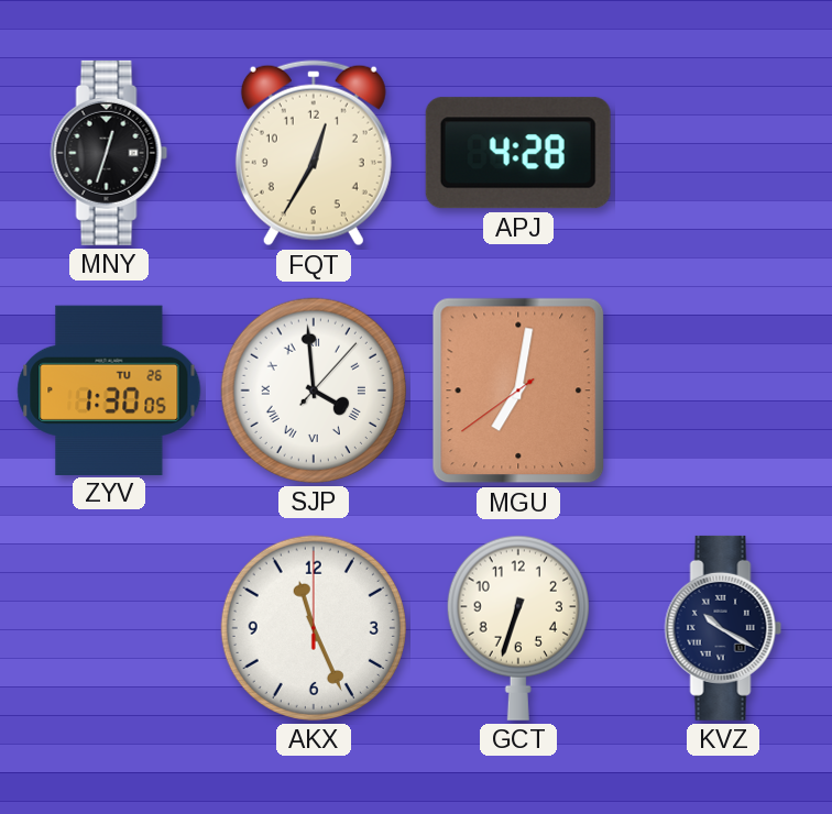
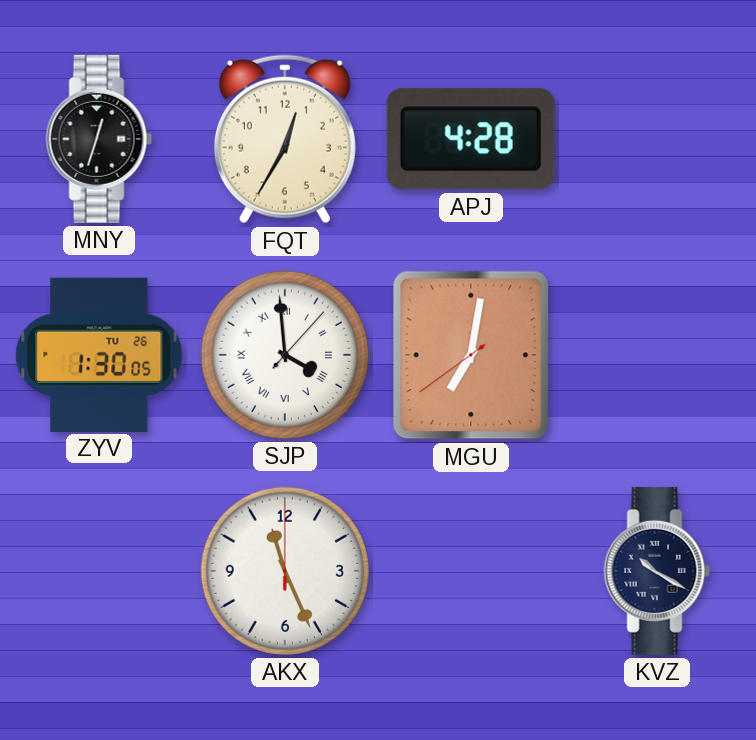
GCT: 6:33 -> none (518, 628)
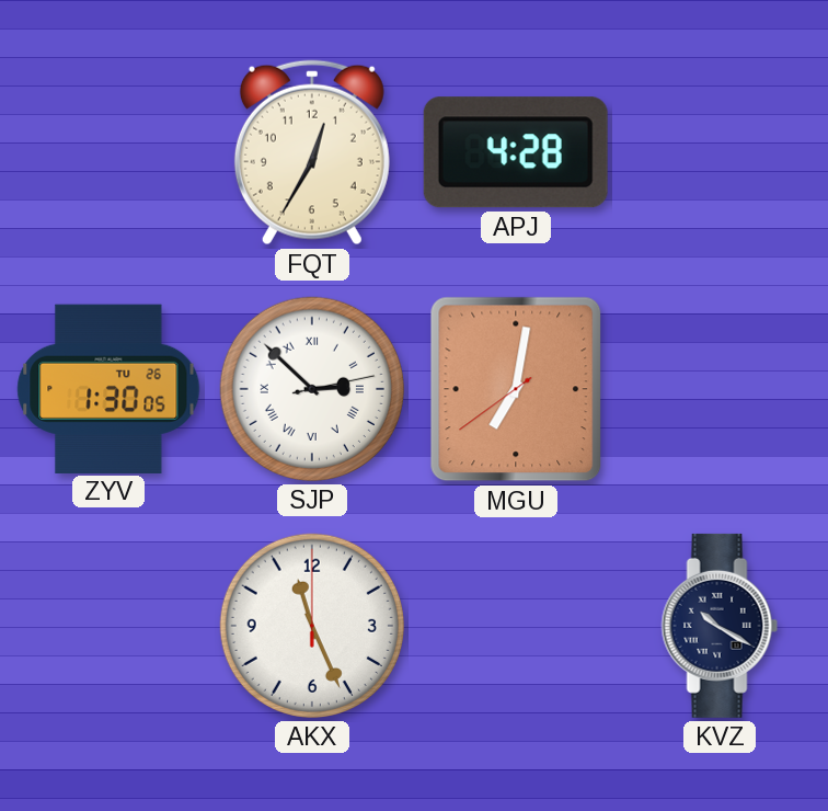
MNY: 12:33 -> none (99, 139)
SJP: 3:59 -> 2:52 (312, 389)
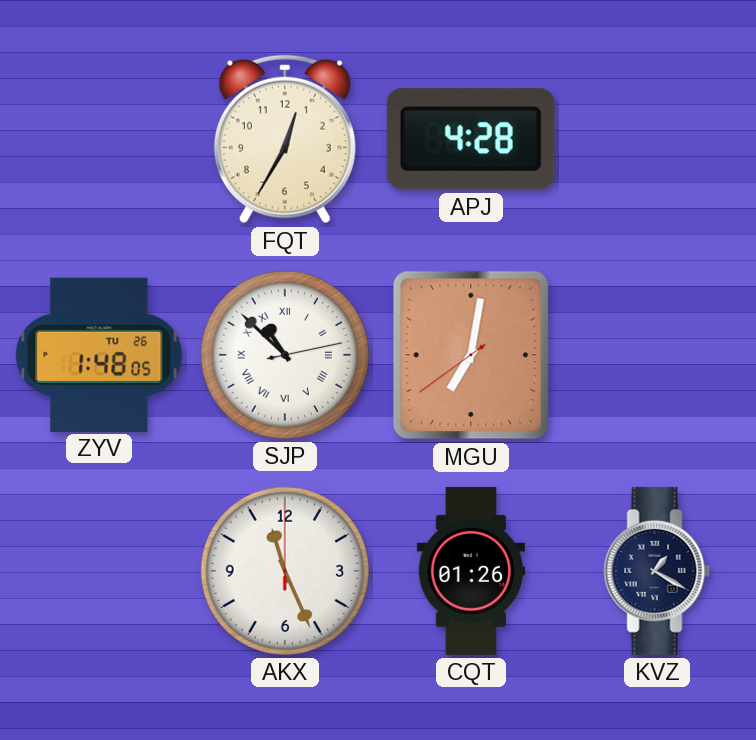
ZYV: 1:30 -> 1:48 (99, 354)
SJP: 2:52 -> 10:52 (285, 355)
CQT: none -> 01:26 (471, 571)
KVZ: 10:20 -> 1:20 (657, 571)
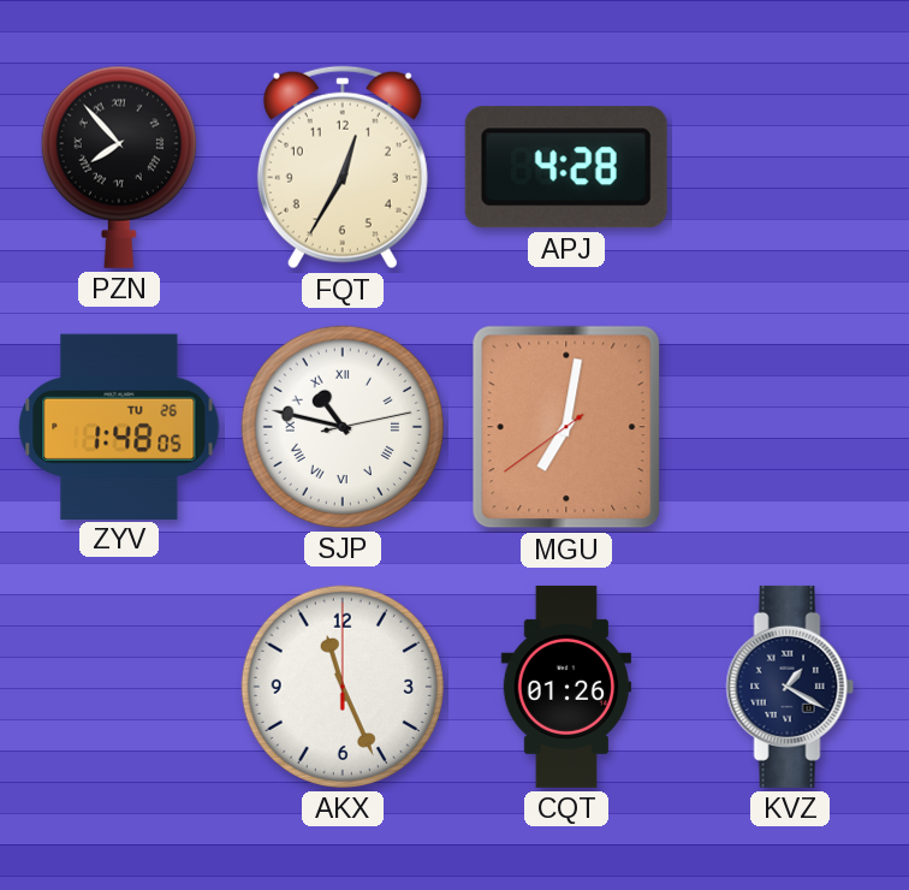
PZN: none -> 7:53 (119, 167)
SJP: 10:52 -> 10:47 (343, 427)
